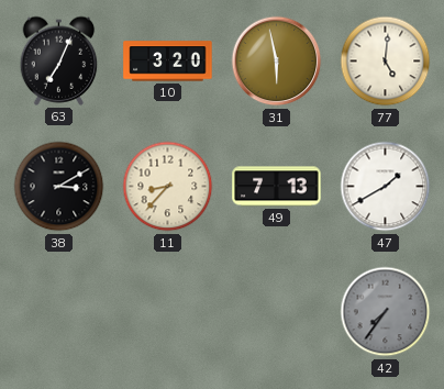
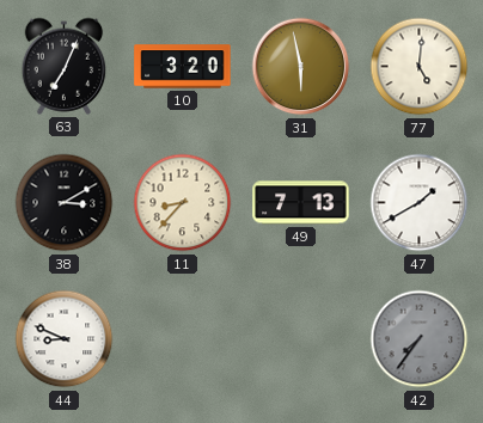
44: none -> 8:49 (65, 339)
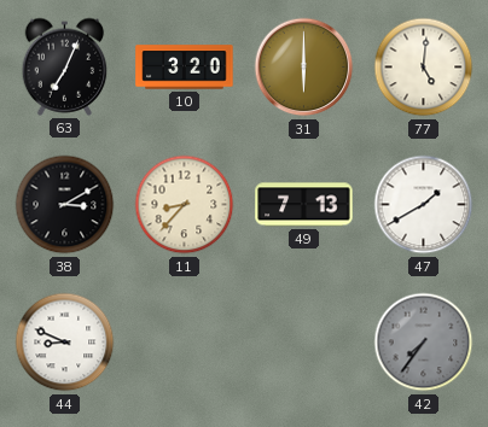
31: 5:58 -> 6:00 (304, 68)
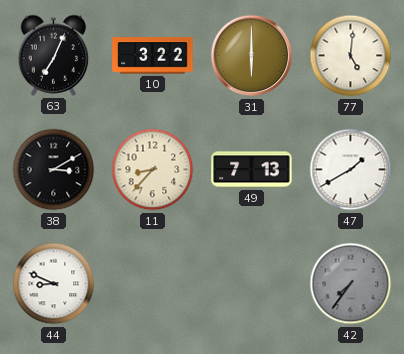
10: 3:20 -> 3:22 (153, 56)
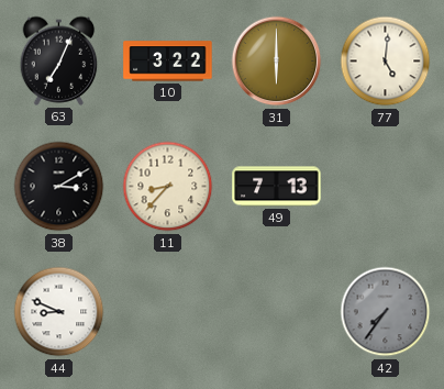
47: 1:40 -> none (351, 170)
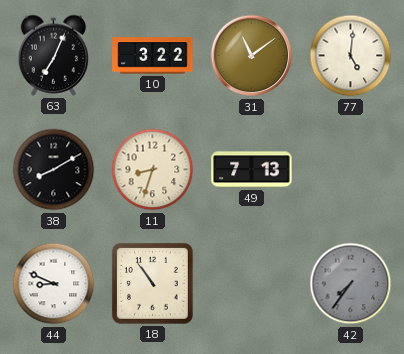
31: 6:00 -> 11:09 (252, 56)
38: 3:10 -> 8:10 (54, 170)
11: 8:37 -> 8:33 (153, 170)
18: none -> 10:54 (152, 283)
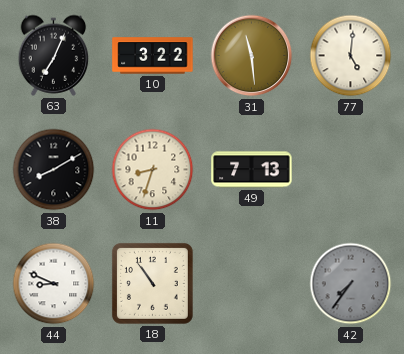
31: 11:09 -> 11:29 (252, 56)
